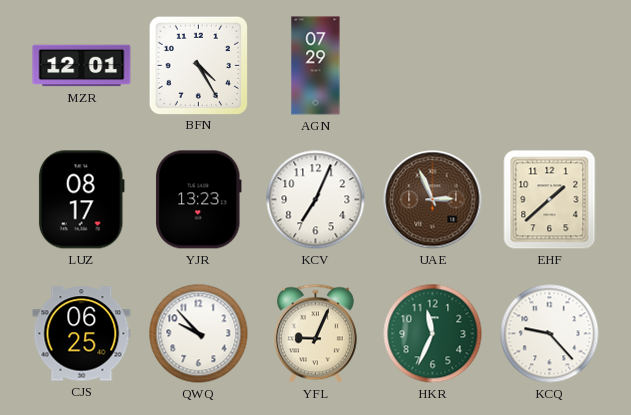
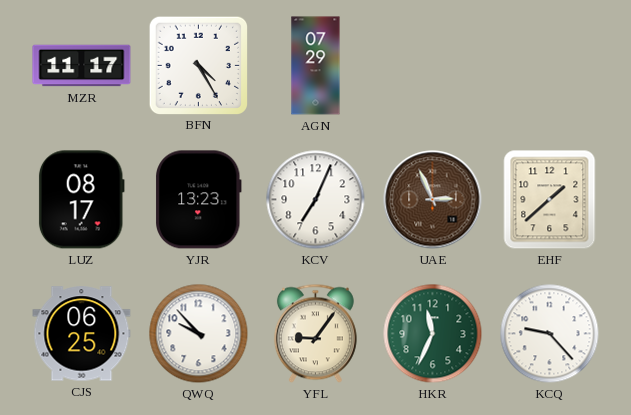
MZR: 12:01 -> 11:17 (82, 66)
YFL: 9:04 -> 9:06 (315, 334)
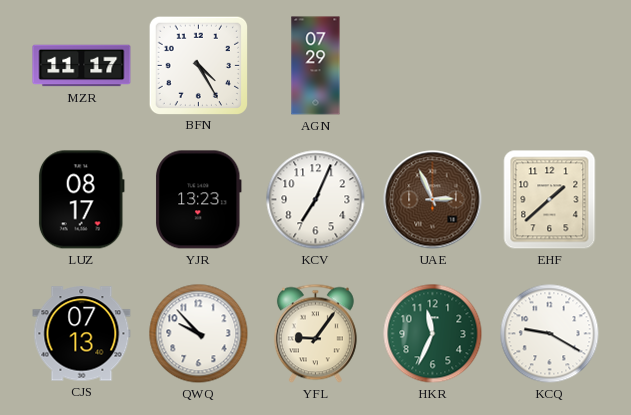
CJS: 06:25 -> 07:13 (82, 334)
KCQ: 9:23 -> 9:20 (550, 334)
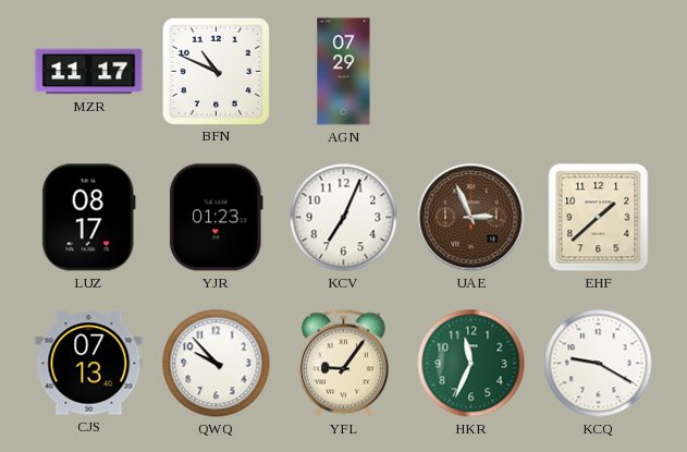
BFN: 4:25 -> 10:49 (216, 71)
YJR: 13:23 -> 01:23 (217, 218)
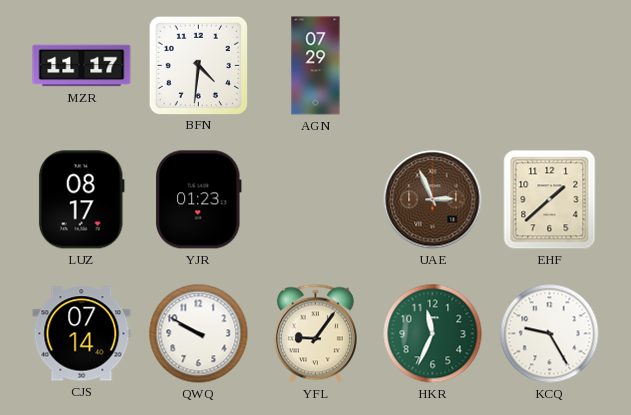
BFN: 10:49 -> 4:31 (198, 65)
KCV: 7:04 -> none (344, 218)
CJS: 07:13 -> 07:14 (82, 334)
QWQ: 9:53 -> 9:50 (199, 334)
KCQ: 9:20 -> 9:25 (550, 334)
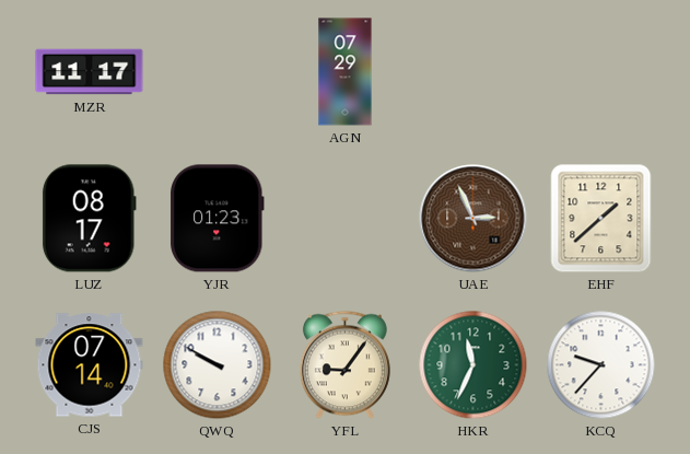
BFN: 4:31 -> none (198, 65)
KCQ: 9:25 -> 9:37 (601, 365)
